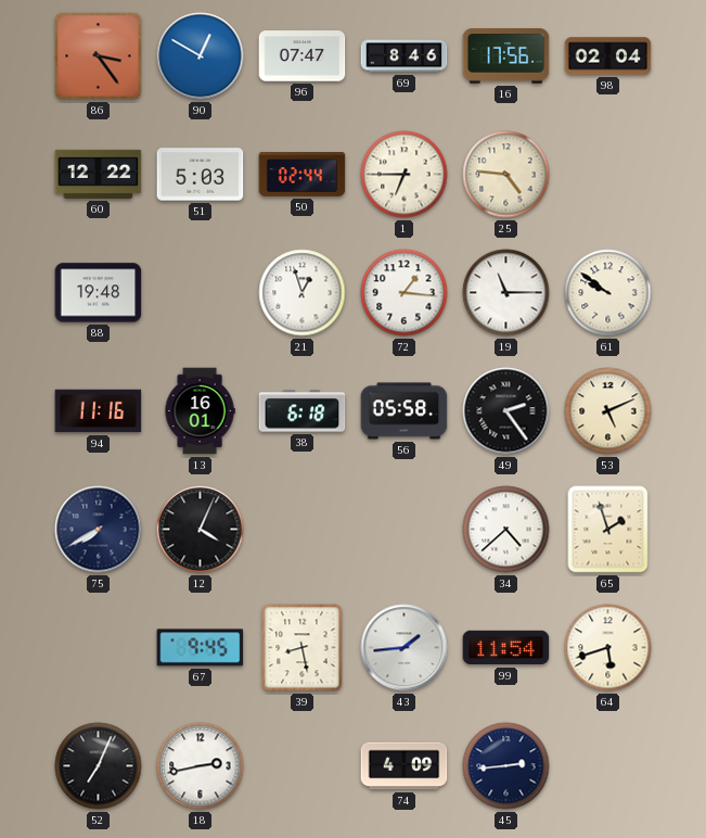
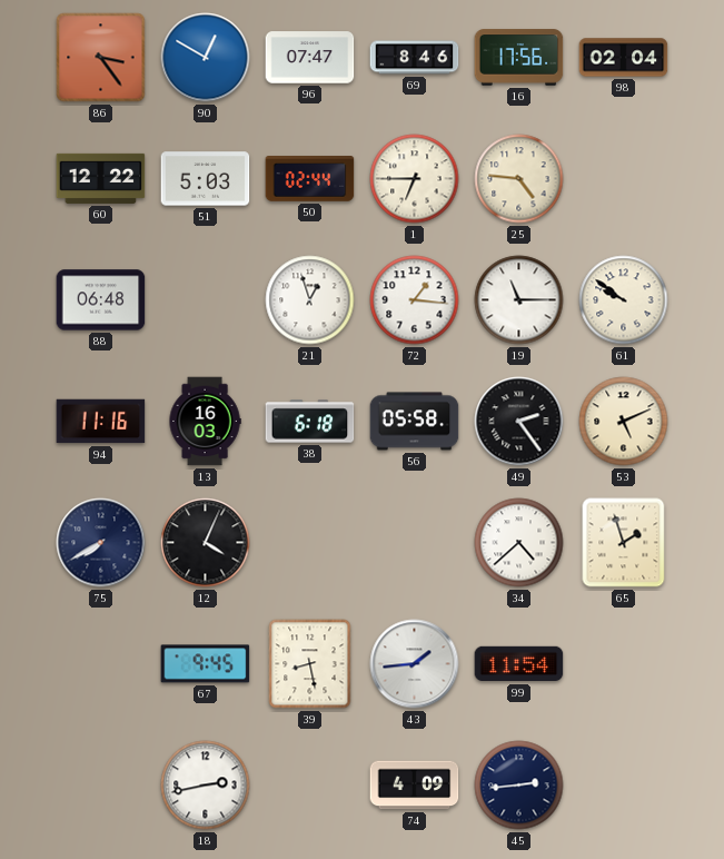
88: 19:48 -> 06:48 (101, 300)
13: 16:01 -> 16:03 (205, 422)
64: 5:42 -> none (608, 648)
52: 7:04 -> none (99, 766)
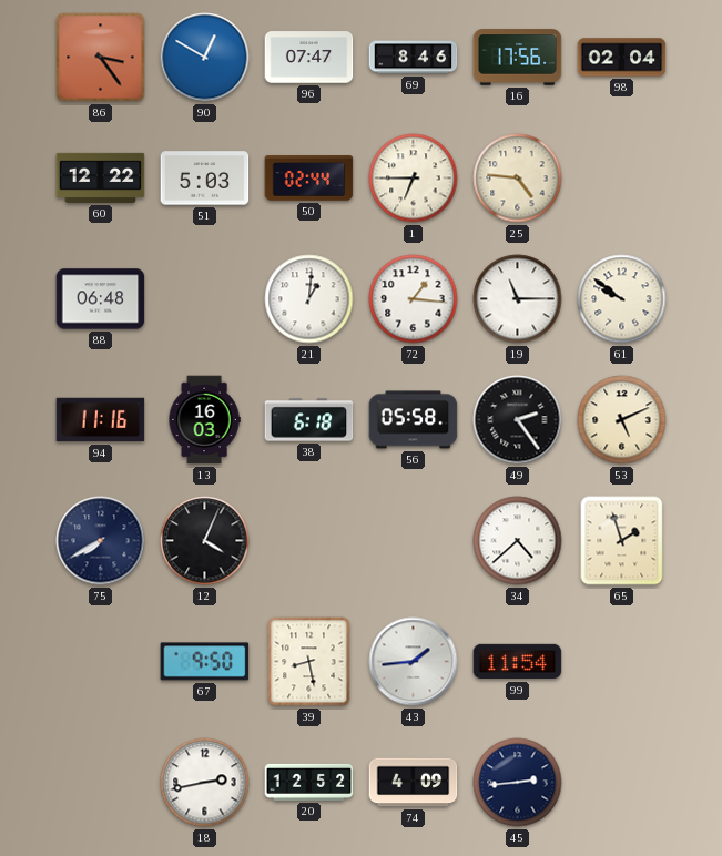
21: 12:57 -> 1:01 (309, 299)
67: 9:45 -> 9:50 (205, 662)
20: none -> 12:52 (309, 782)
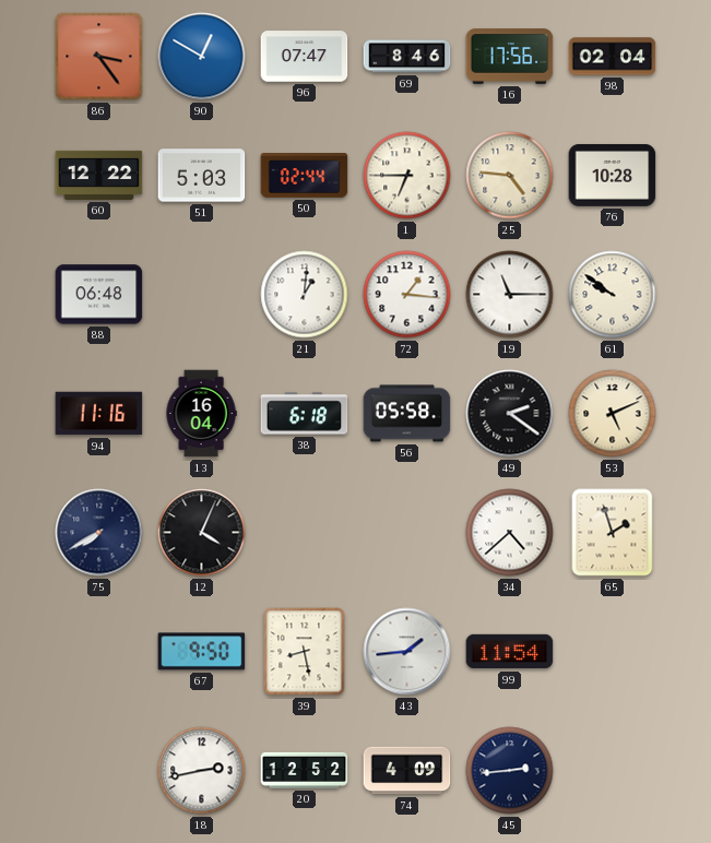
76: none -> 10:28 (613, 176)
13: 16:03 -> 16:04 (201, 414)
49: 2:24 -> 2:21 (510, 414)
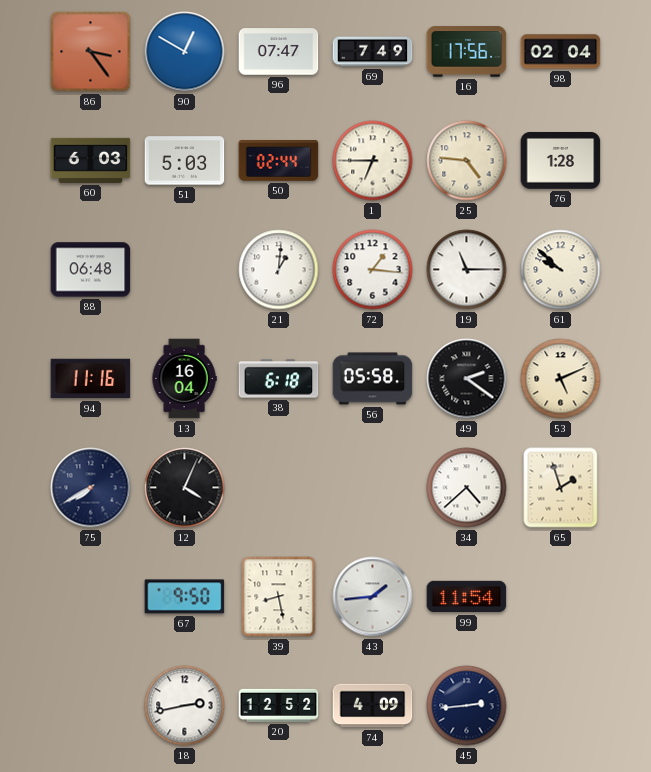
69: 8:46 -> 7:49 (373, 52)
60: 12:22 -> 6:03 (91, 160)
76: 10:28 -> 1:28 (561, 161)
61: 9:51 -> 9:52 (561, 270)
